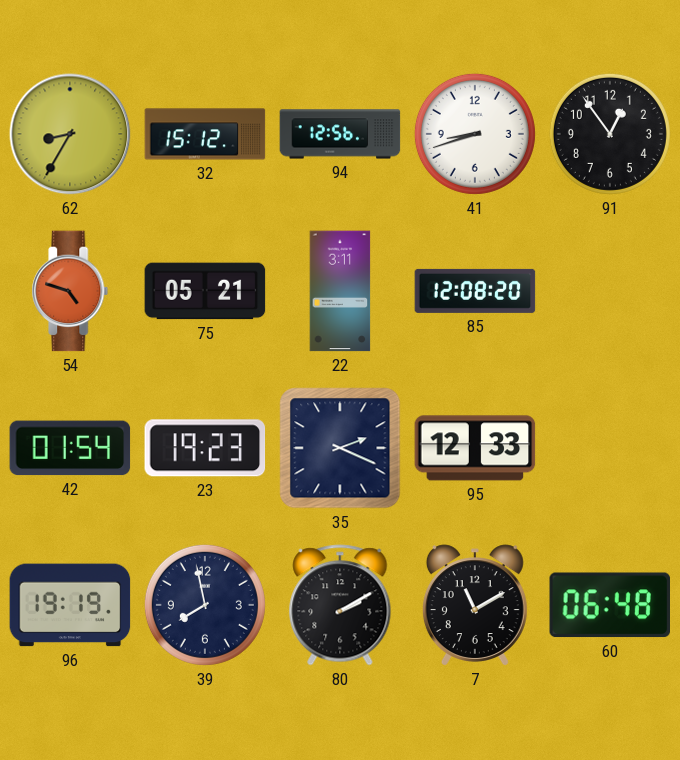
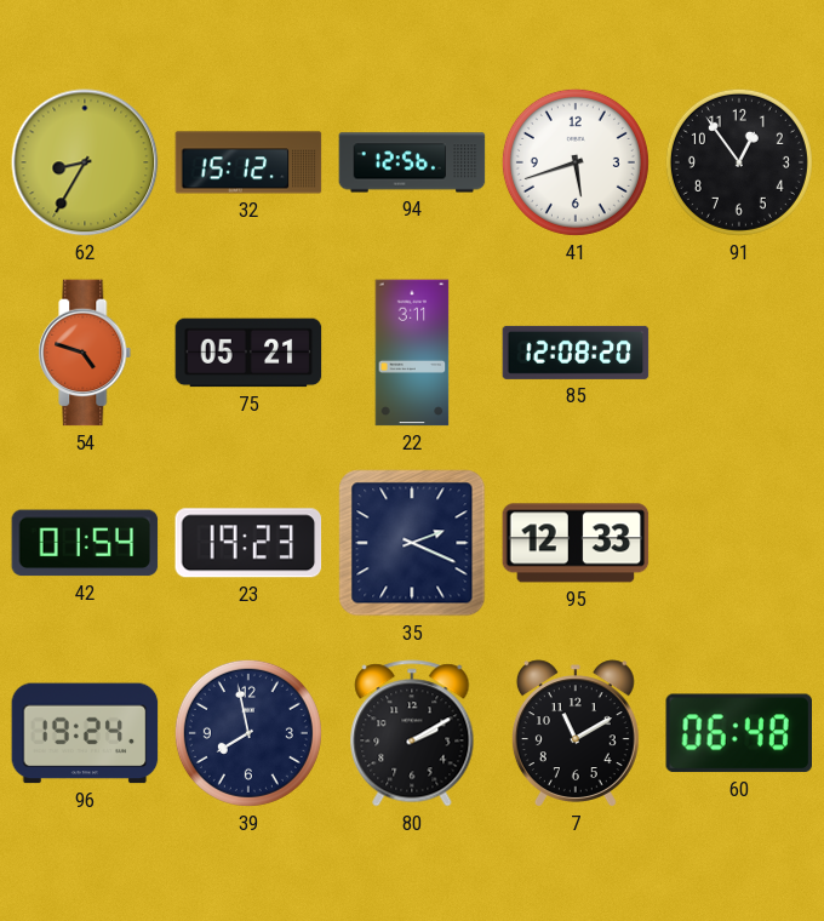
41: 8:42 -> 5:42 (576, 162)
96: 19:19 -> 19:24 (85, 733)
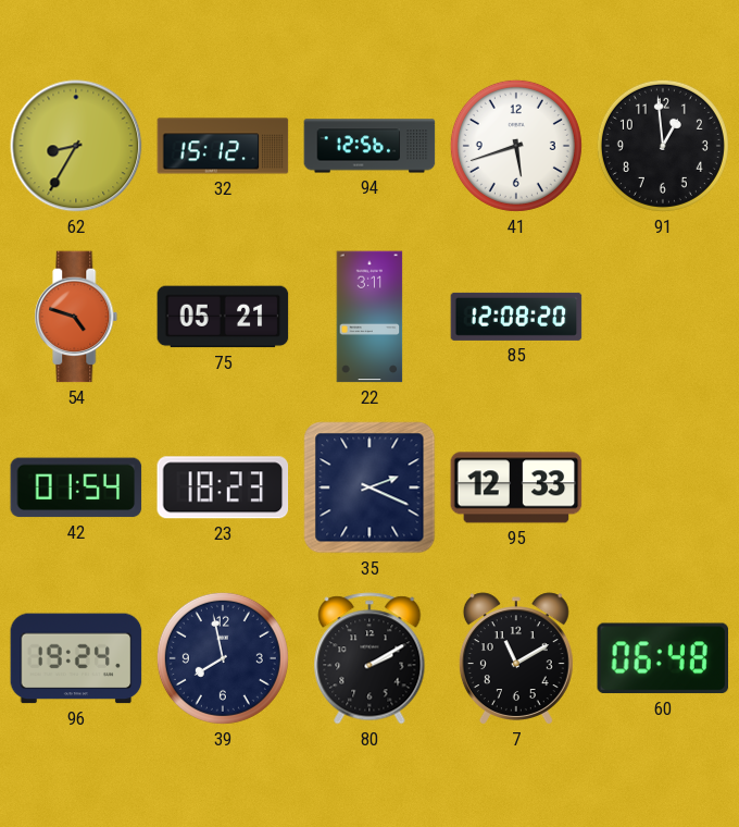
91: 12:54 -> 12:59 (663, 146)
23: 19:23 -> 18:23 (223, 487)
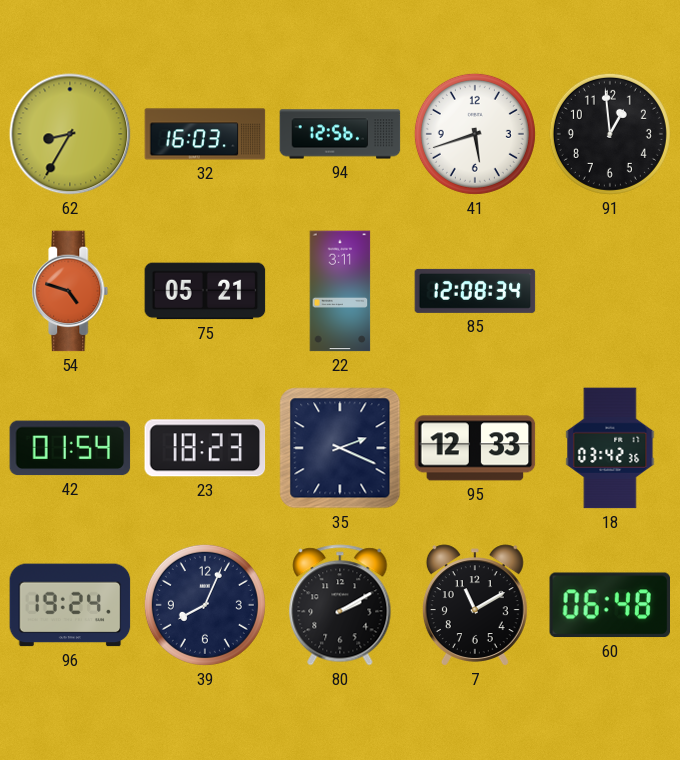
32: 15:12 -> 16:03 (205, 134)
85: 12:08:20 -> 12:08:34 (475, 291)
18: none -> 03:42 (610, 448)
39: 7:58 -> 8:04 (205, 605)
